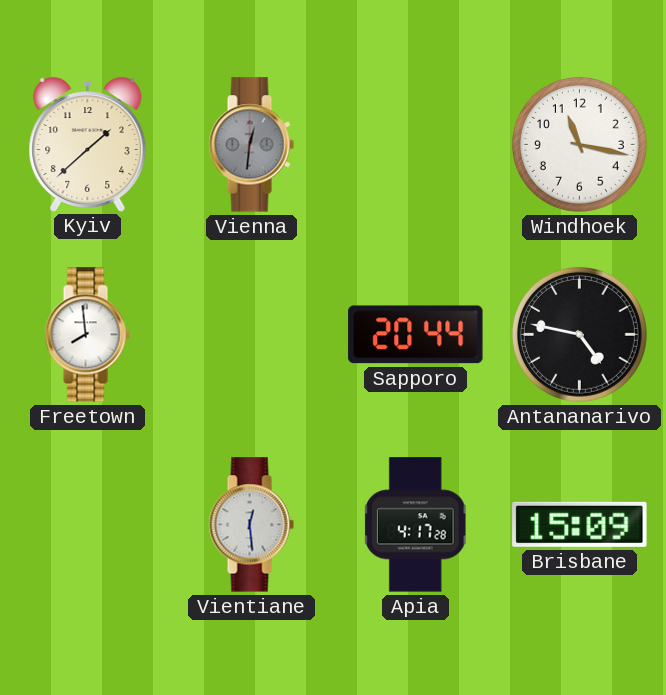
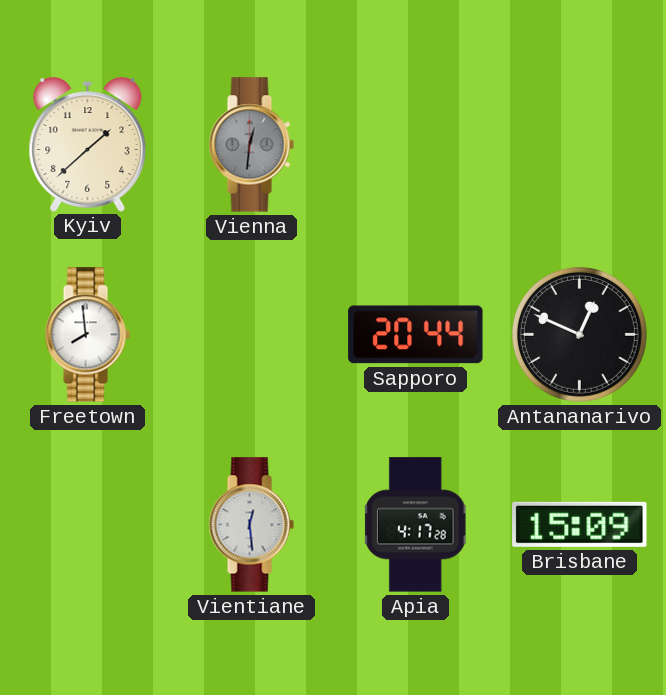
Windhoek: 11:17 -> none (579, 144)
Antananarivo: 4:47 -> 12:49 (579, 334)
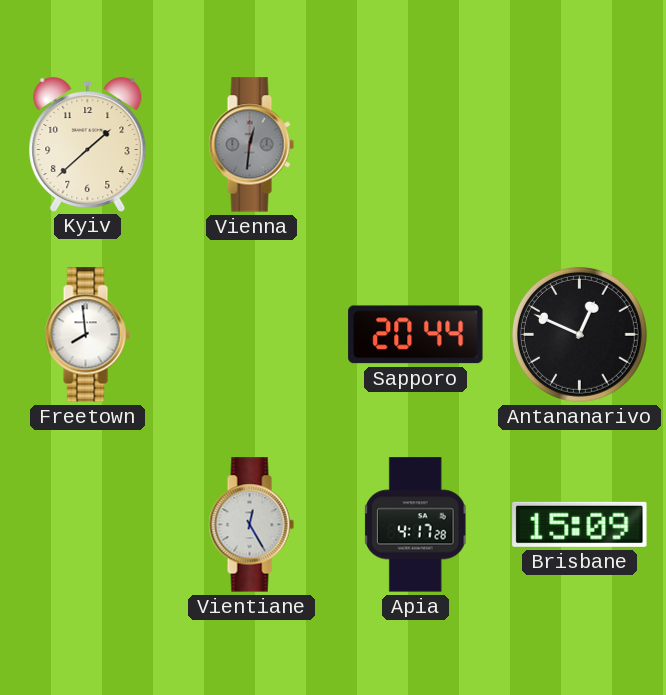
Vientiane: 12:29 -> 12:25 (251, 525)
